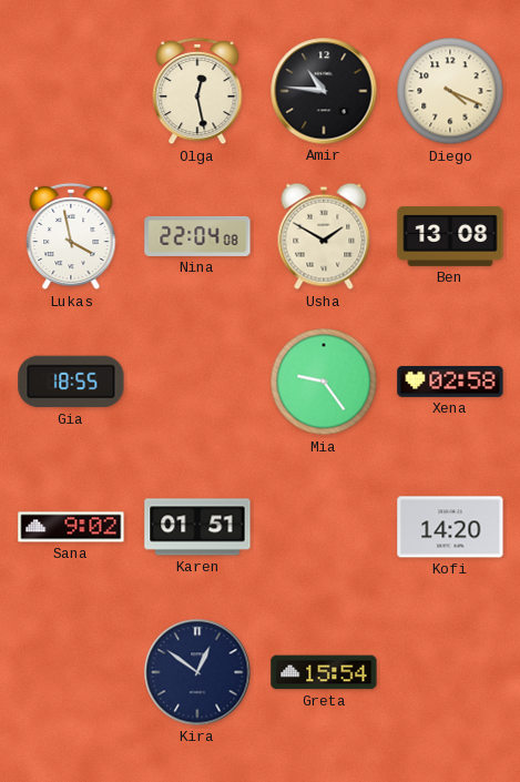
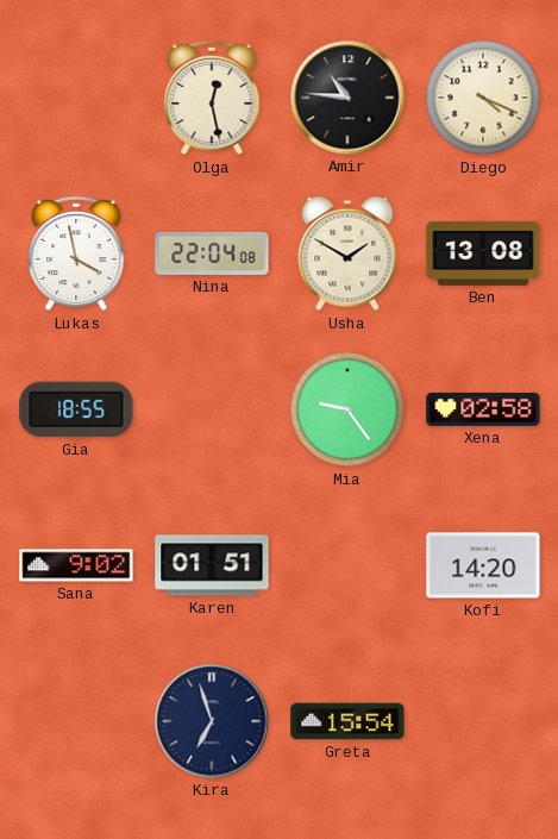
Kira: 12:51 -> 6:57 (212, 721)
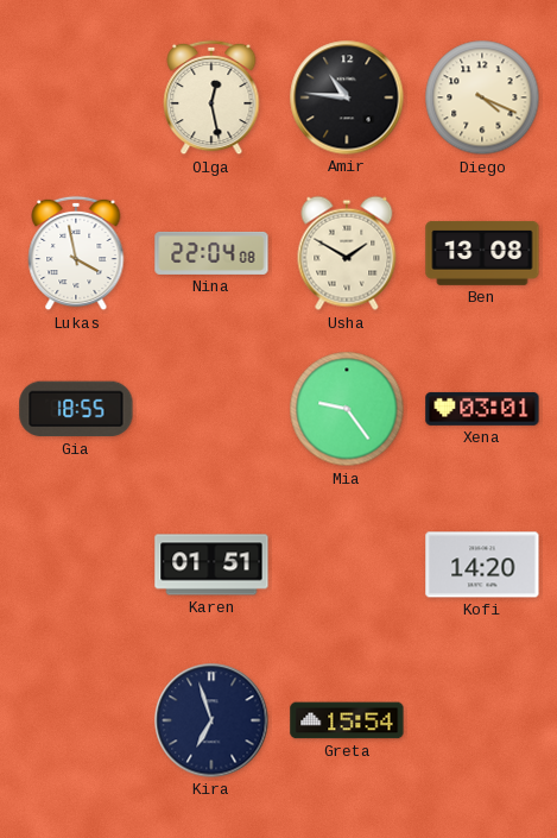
Xena: 02:58 -> 03:01 (482, 409)
Sana: 9:02 -> none (76, 565)
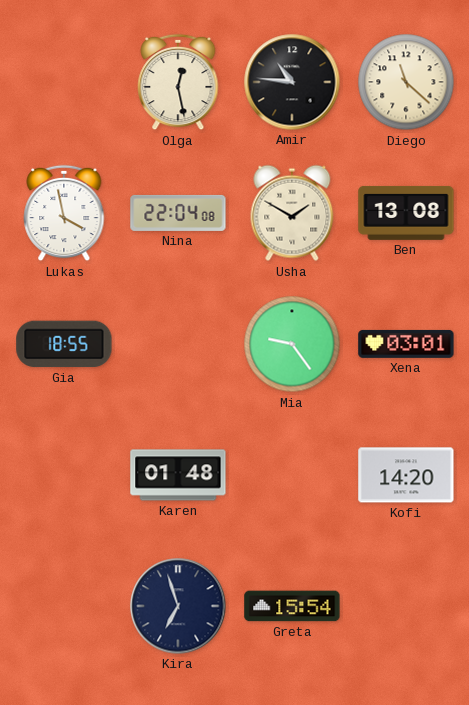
Diego: 4:19 -> 11:22 (406, 82)
Karen: 01:51 -> 01:48 (178, 475)
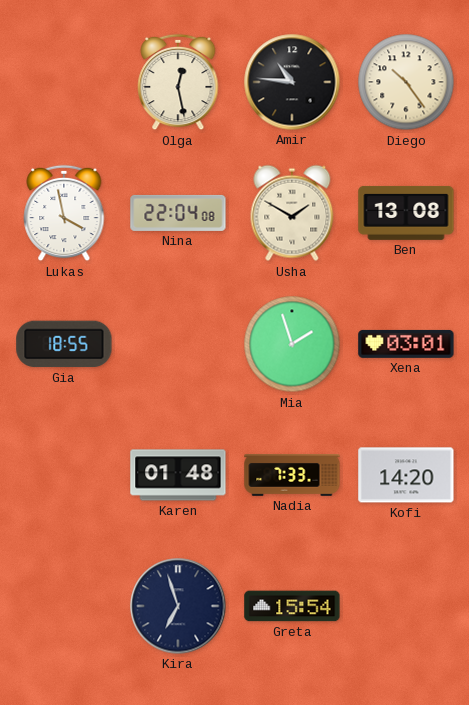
Diego: 11:22 -> 10:24 (406, 82)
Mia: 9:24 -> 1:57 (292, 344)
Nadia: none -> 7:33 (292, 475)
